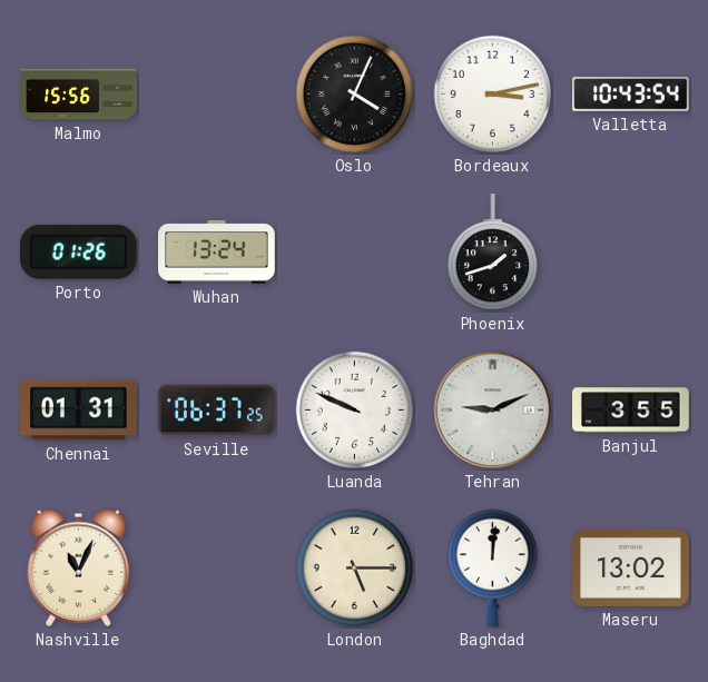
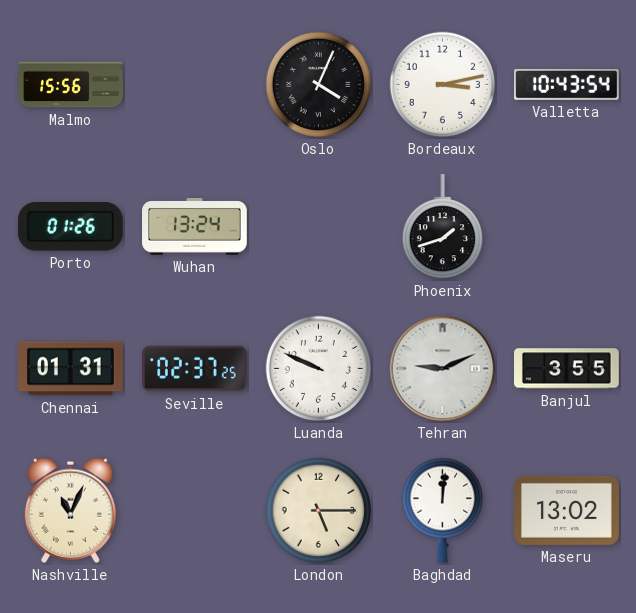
Seville: 06:37 -> 02:37 (195, 369)
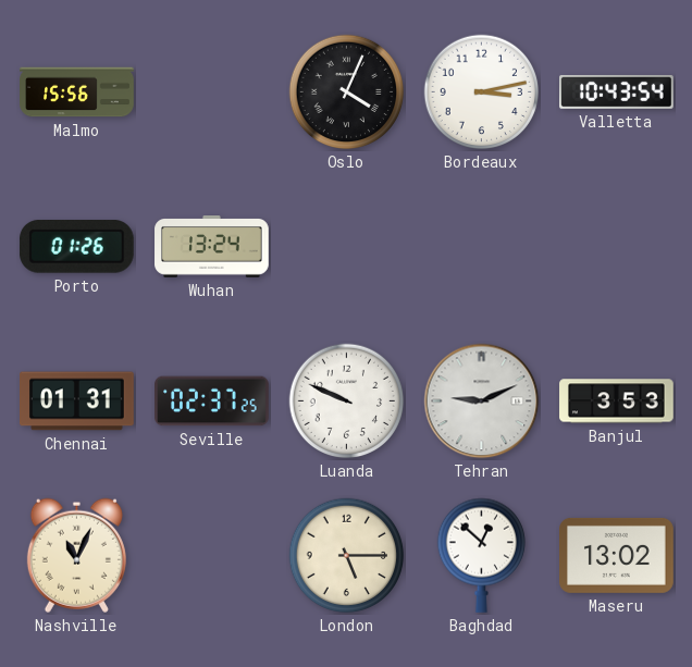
Phoenix: 1:42 -> none (442, 228)
Banjul: 3:55 -> 3:53 (617, 402)
Baghdad: 12:01 -> 12:52 (481, 555)
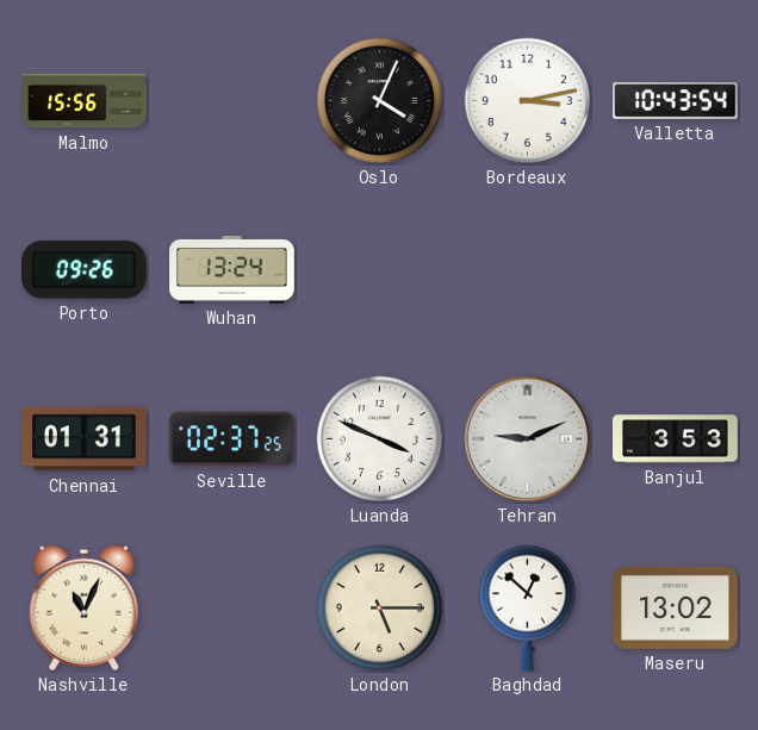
Porto: 01:26 -> 09:26 (83, 270)
Luanda: 9:49 -> 3:49 (380, 439)
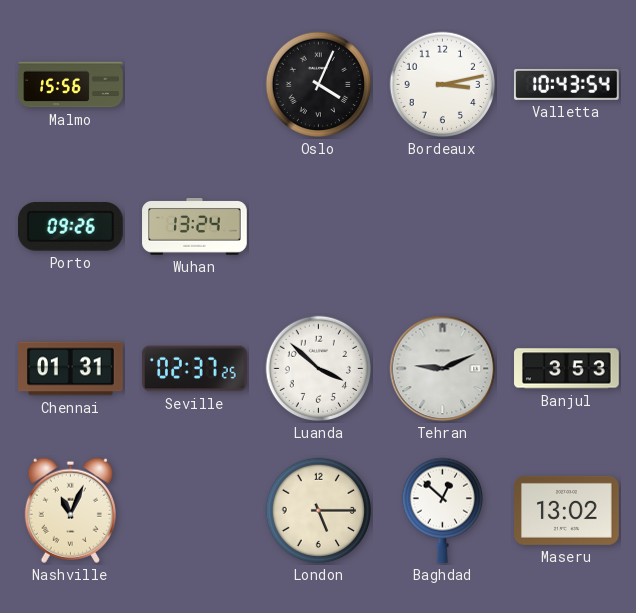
Luanda: 3:49 -> 3:52 (319, 369)
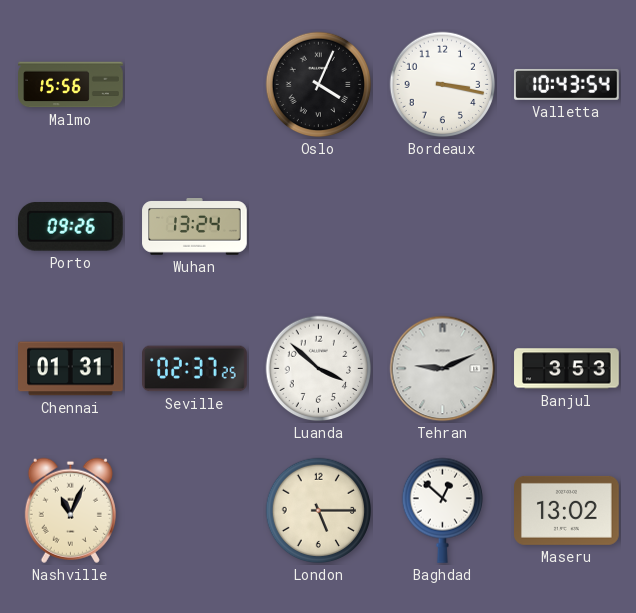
Bordeaux: 3:13 -> 3:17 (443, 85)
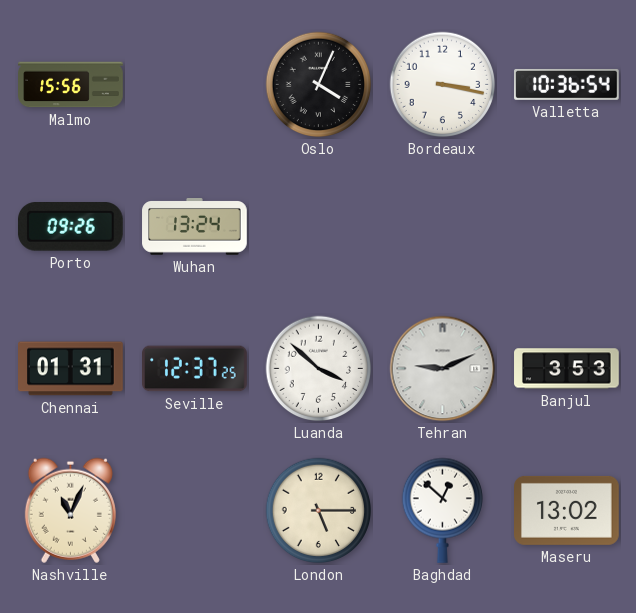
Valletta: 10:43 -> 10:36 (567, 84)
Seville: 02:37 -> 12:37 (195, 369)
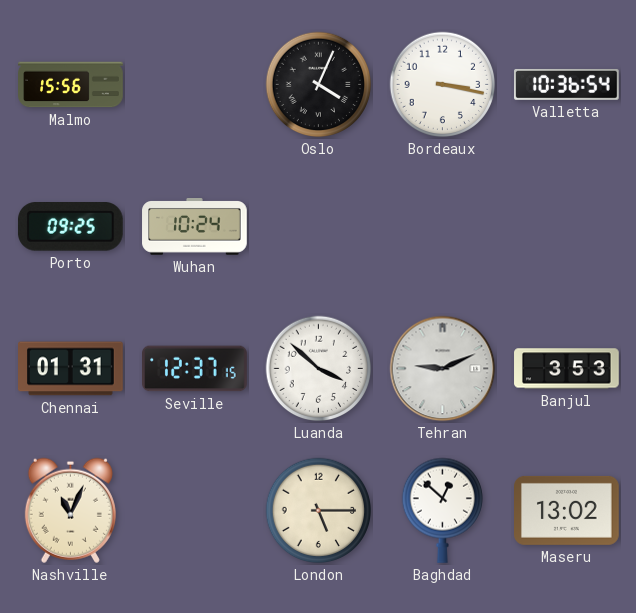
Porto: 09:26 -> 09:25 (70, 227)
Wuhan: 13:24 -> 10:24 (195, 227)
Seville: 12:37:25 -> 12:37:15 (195, 369)
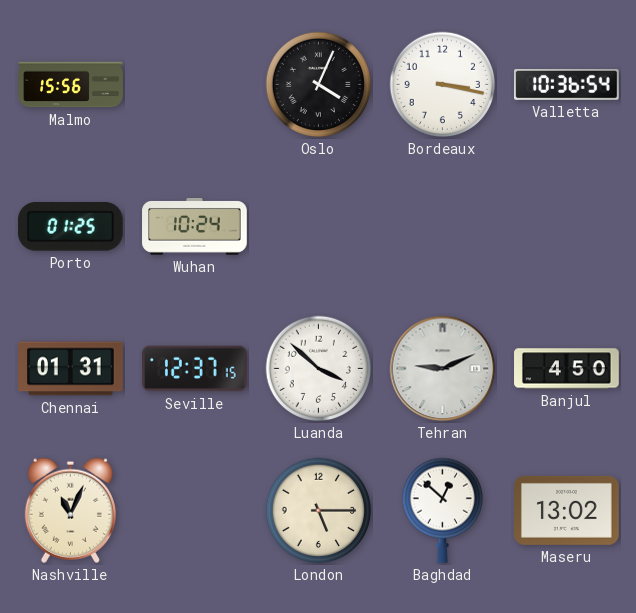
Porto: 09:25 -> 01:25 (70, 227)
Banjul: 3:53 -> 4:50 (567, 369)
